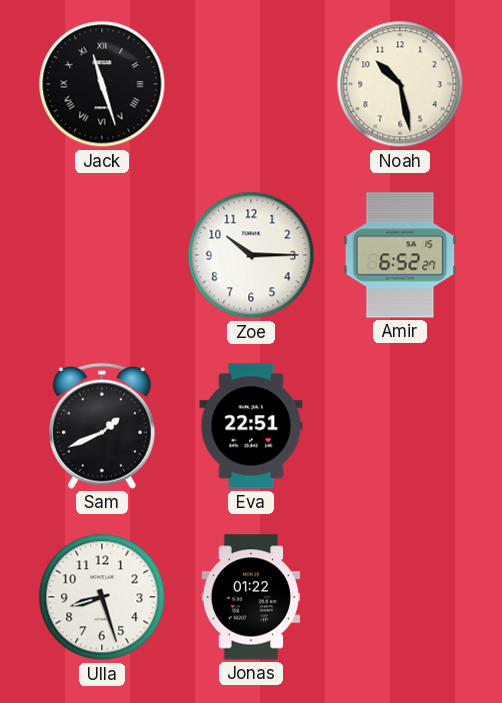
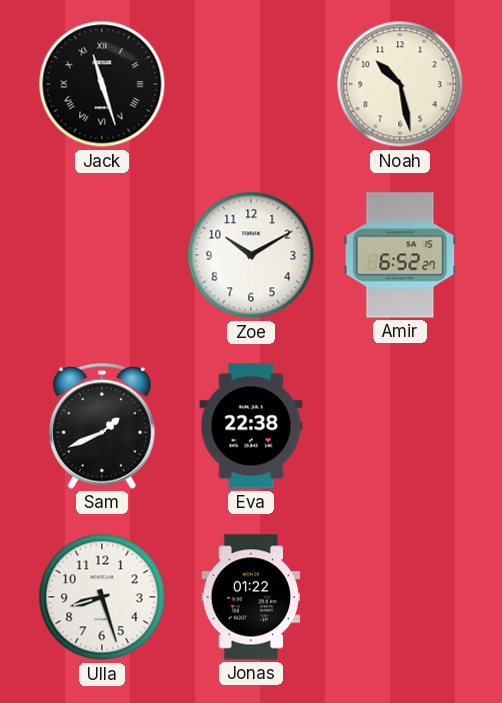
Zoe: 10:15 -> 10:10 (251, 255)
Eva: 22:51 -> 22:38 (251, 426)
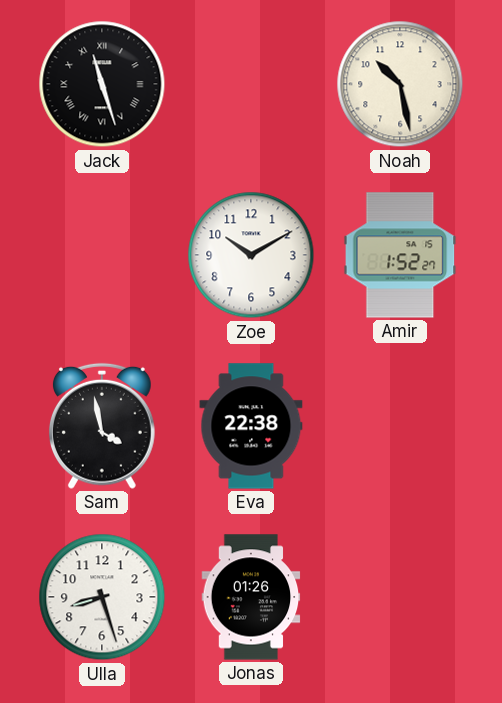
Amir: 6:52 -> 1:52 (400, 255)
Sam: 1:41 -> 3:58 (102, 426)
Jonas: 01:22 -> 01:26 (251, 597)
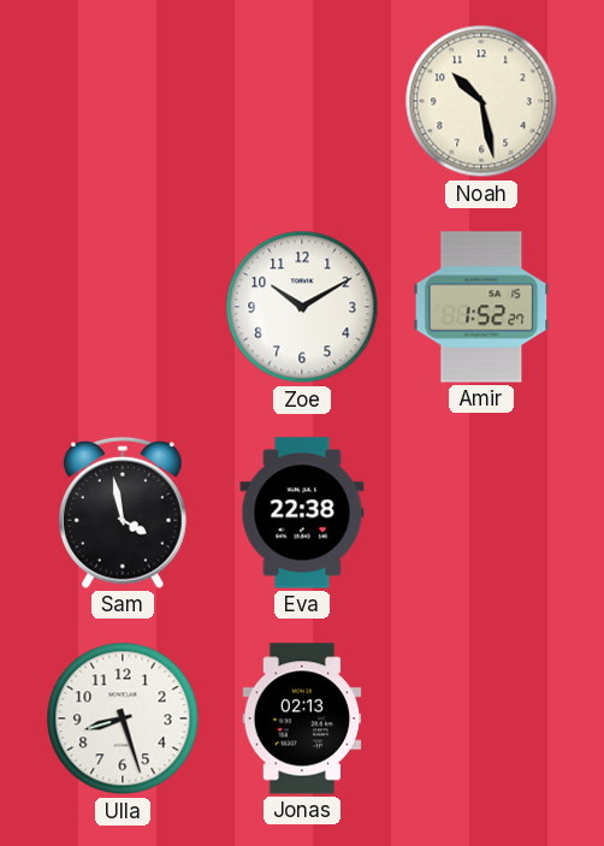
Jack: 11:27 -> none (102, 84)
Jonas: 01:26 -> 02:13 (302, 718)
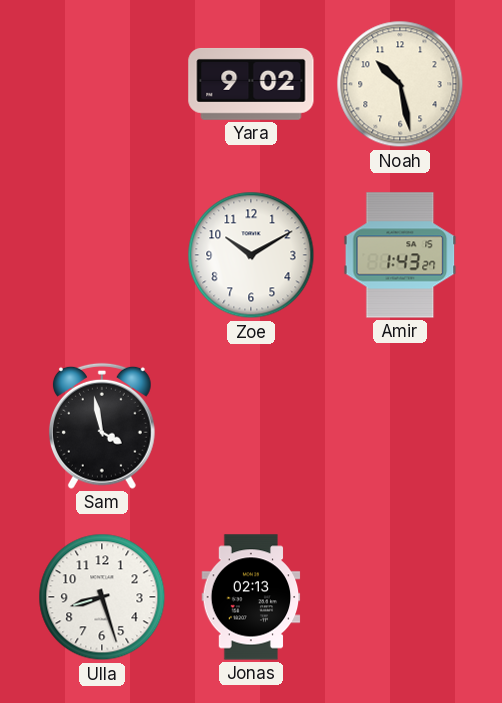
Yara: none -> 9:02 (251, 84)
Amir: 1:52 -> 1:43 (400, 255)
Eva: 22:38 -> none (302, 513)
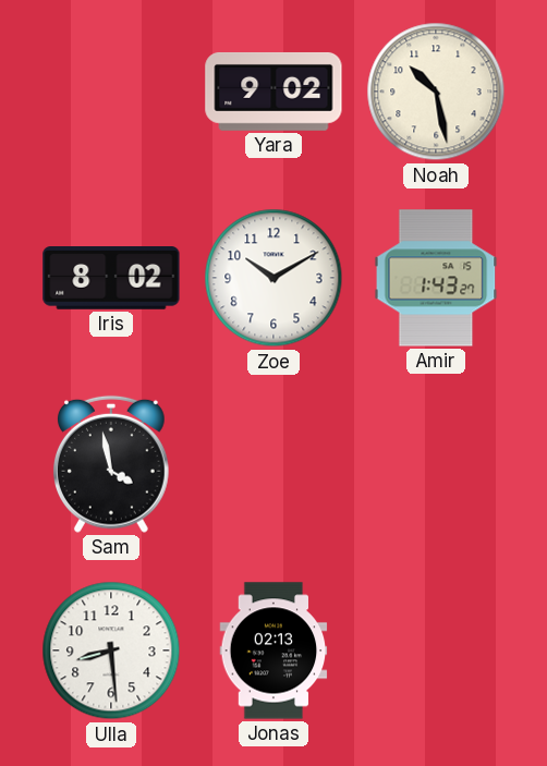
Iris: none -> 8:02 (111, 279)
Ulla: 8:27 -> 8:29 (111, 651)
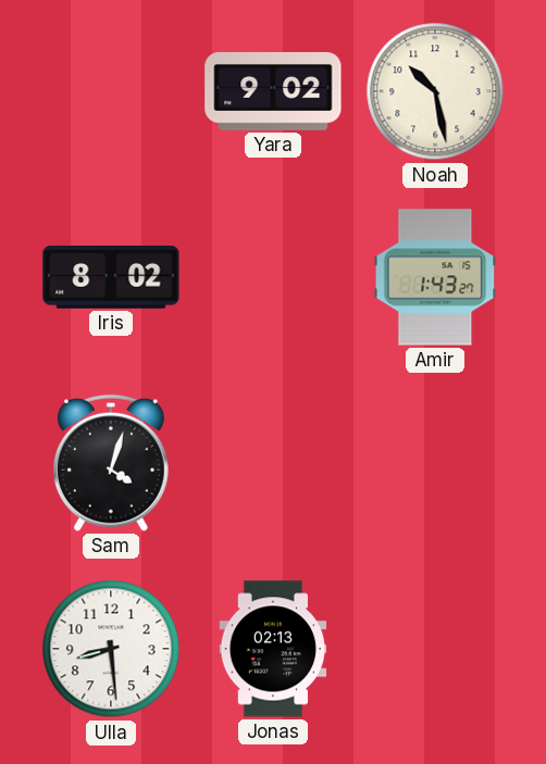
Zoe: 10:10 -> none (273, 278)
Sam: 3:58 -> 4:03 (111, 463)
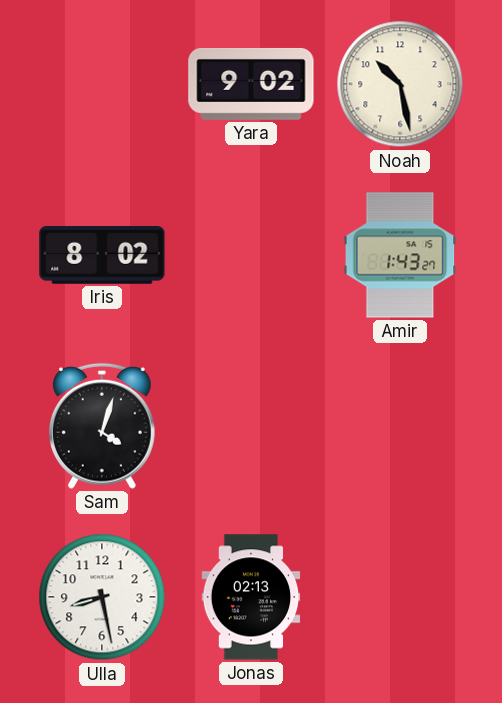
Ulla: 8:29 -> 8:28 (102, 597)
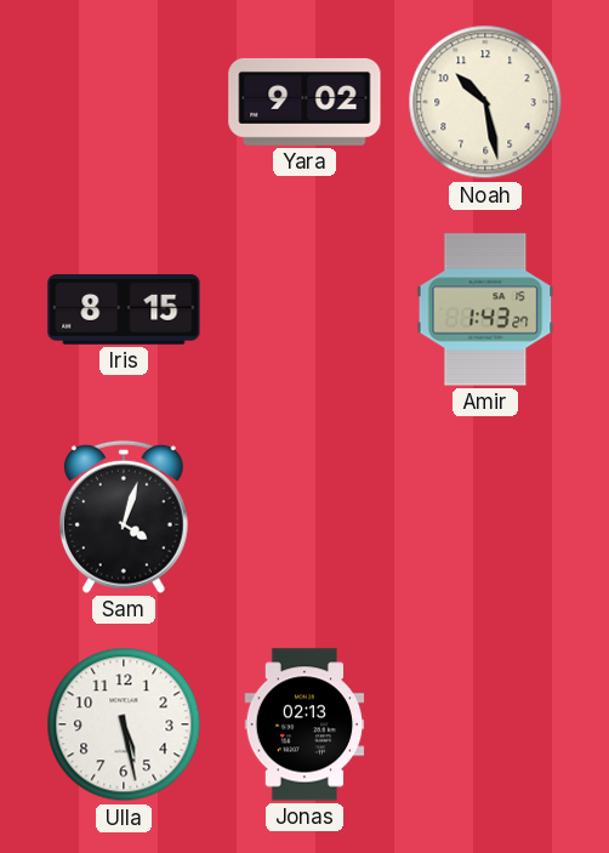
Iris: 8:02 -> 8:15 (124, 311)
Ulla: 8:28 -> 5:28 (124, 724)
